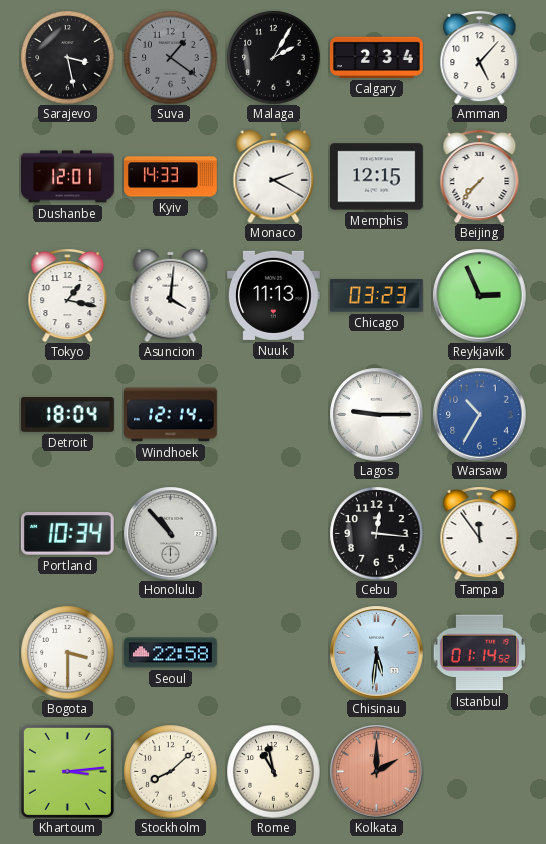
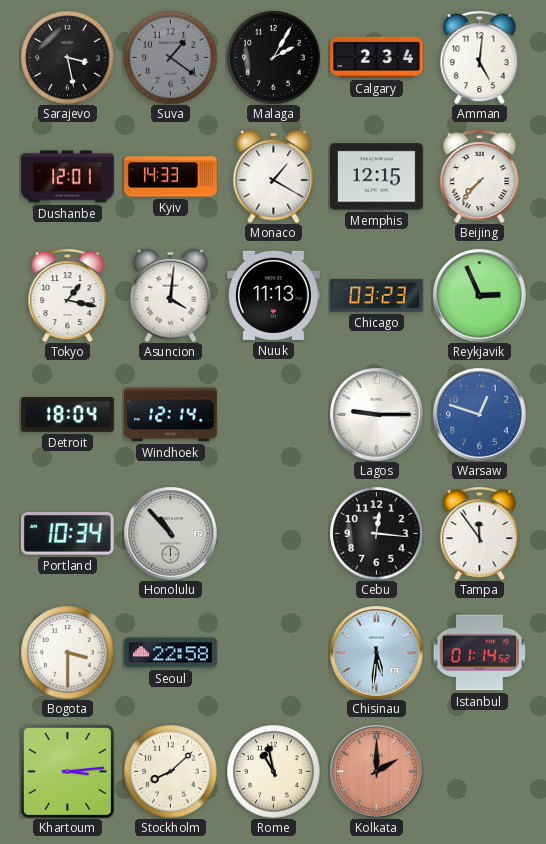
Amman: 5:07 -> 5:01 (480, 58)
Monaco: 2:20 -> 1:20 (274, 176)
Warsaw: 10:35 -> 12:48 (479, 414)
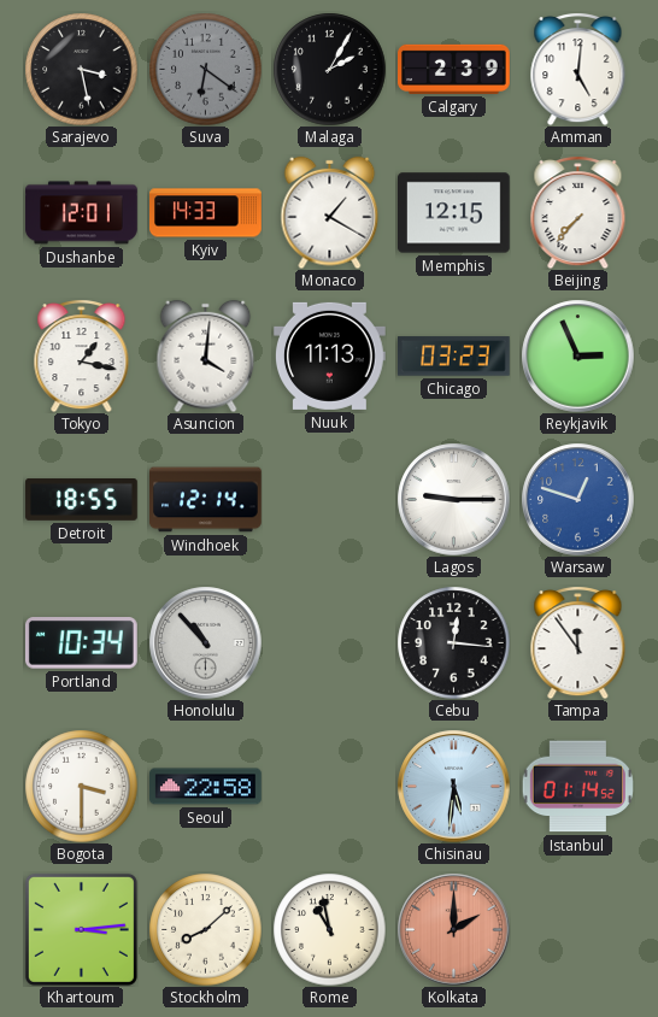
Suva: 1:21 -> 6:21 (205, 69)
Calgary: 2:34 -> 2:39 (454, 69)
Detroit: 18:04 -> 18:55 (82, 500)
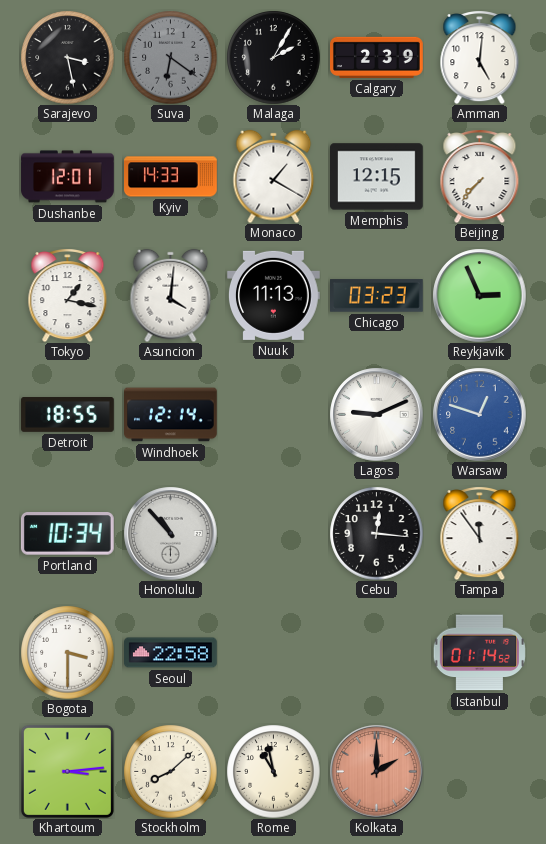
Lagos: 9:15 -> 9:11 (376, 414)
Chisinau: 5:31 -> none (453, 786)
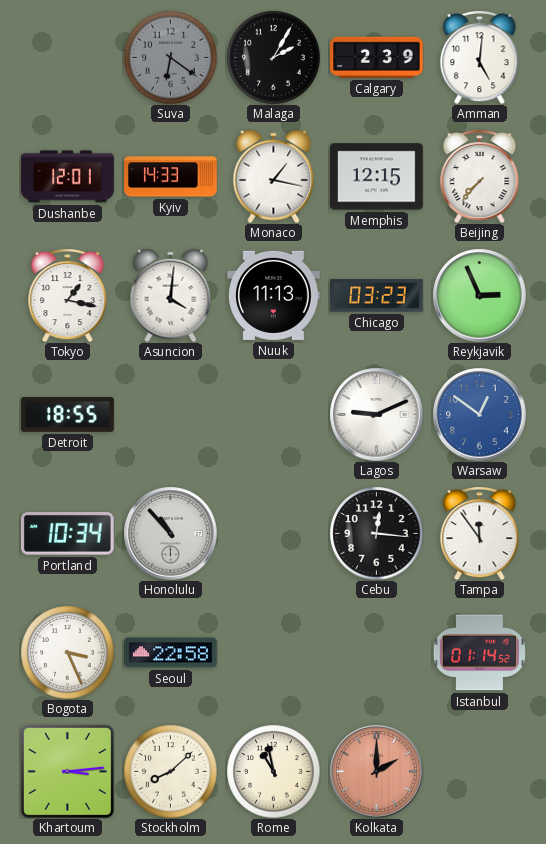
Sarajevo: 3:28 -> none (67, 57)
Monaco: 1:20 -> 1:17 (274, 176)
Windhoek: 12:14 -> none (171, 415)
Warsaw: 12:48 -> 12:51 (479, 414)
Bogota: 3:30 -> 3:26 (67, 652)
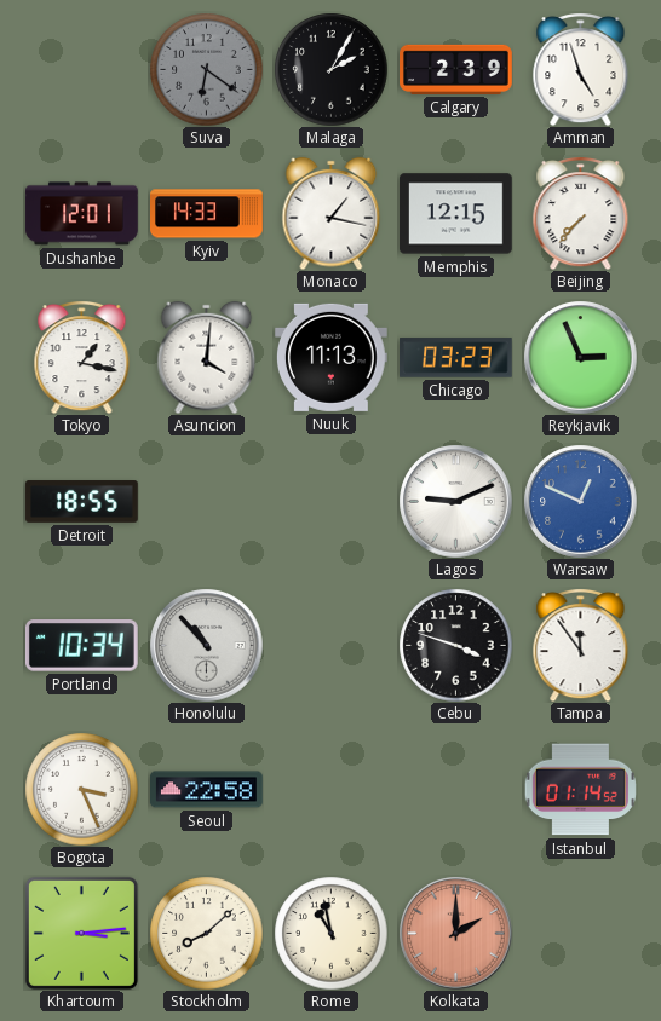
Amman: 5:01 -> 4:57 (581, 70)
Warsaw: 12:51 -> 12:49 (580, 501)
Cebu: 12:16 -> 3:48 (455, 645)
